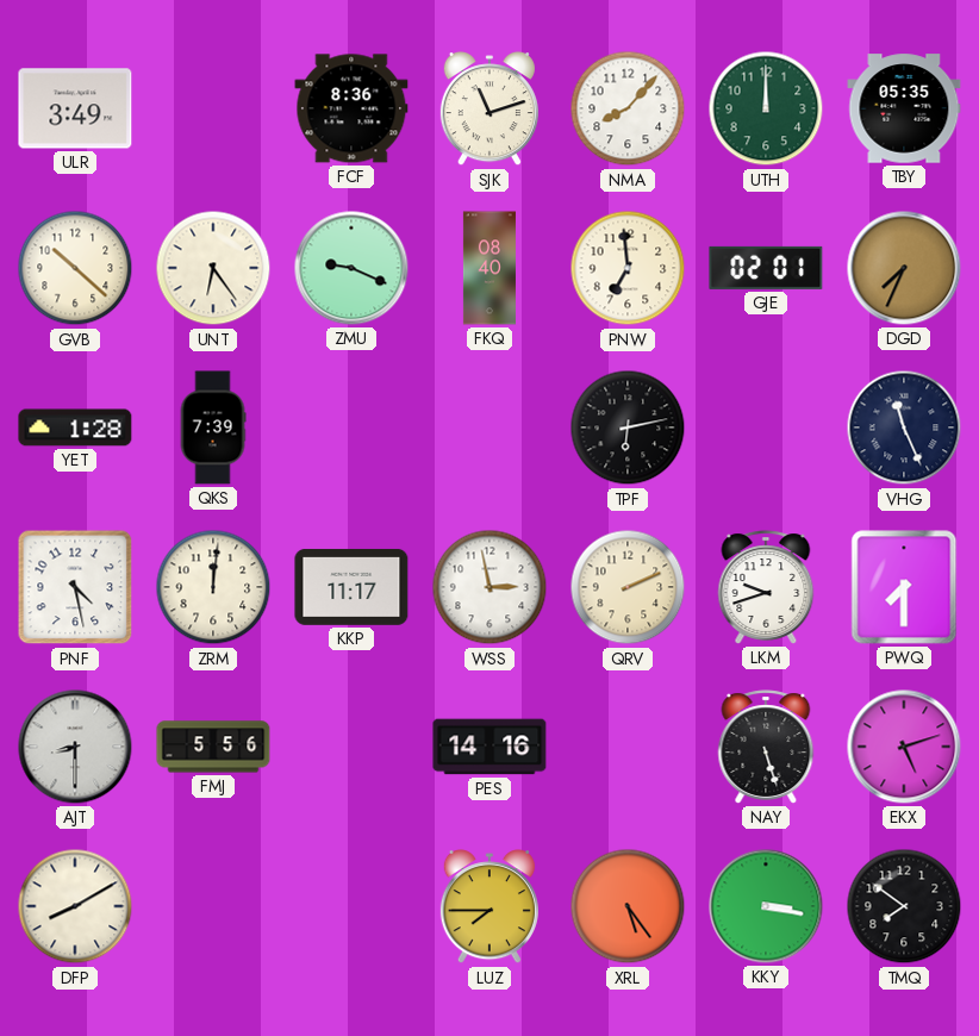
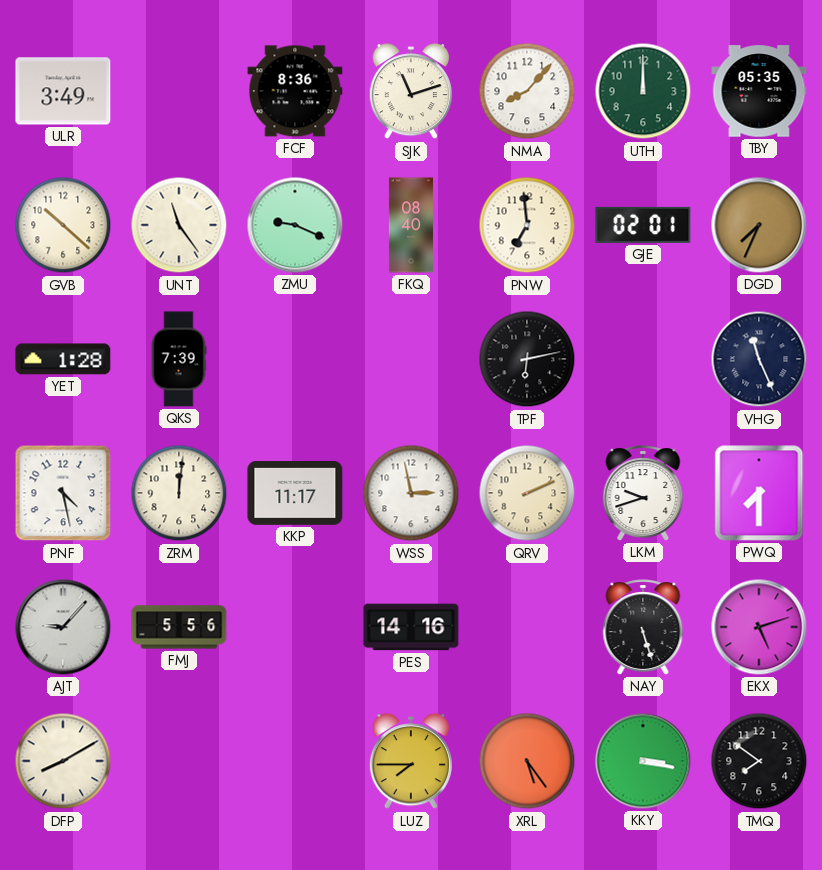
UNT: 6:24 -> 11:24 (179, 225)
AJT: 8:30 -> 9:07 (63, 627)
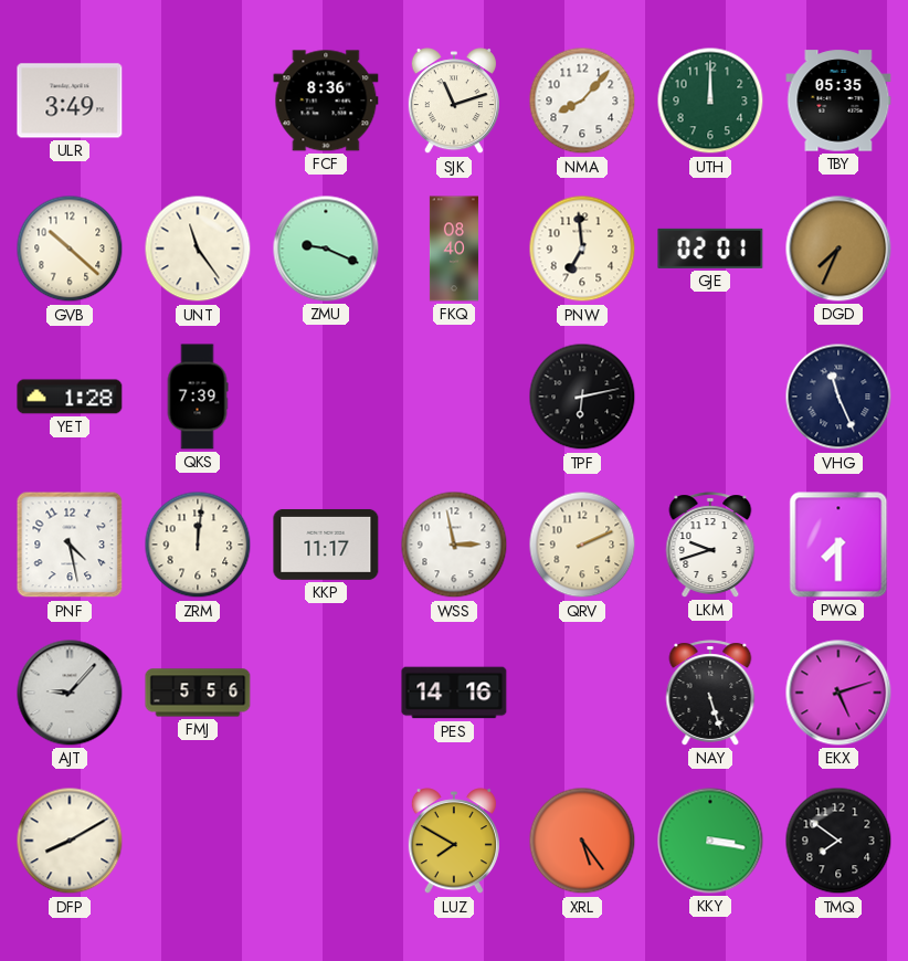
LUZ: 7:45 -> 7:50 (454, 842)
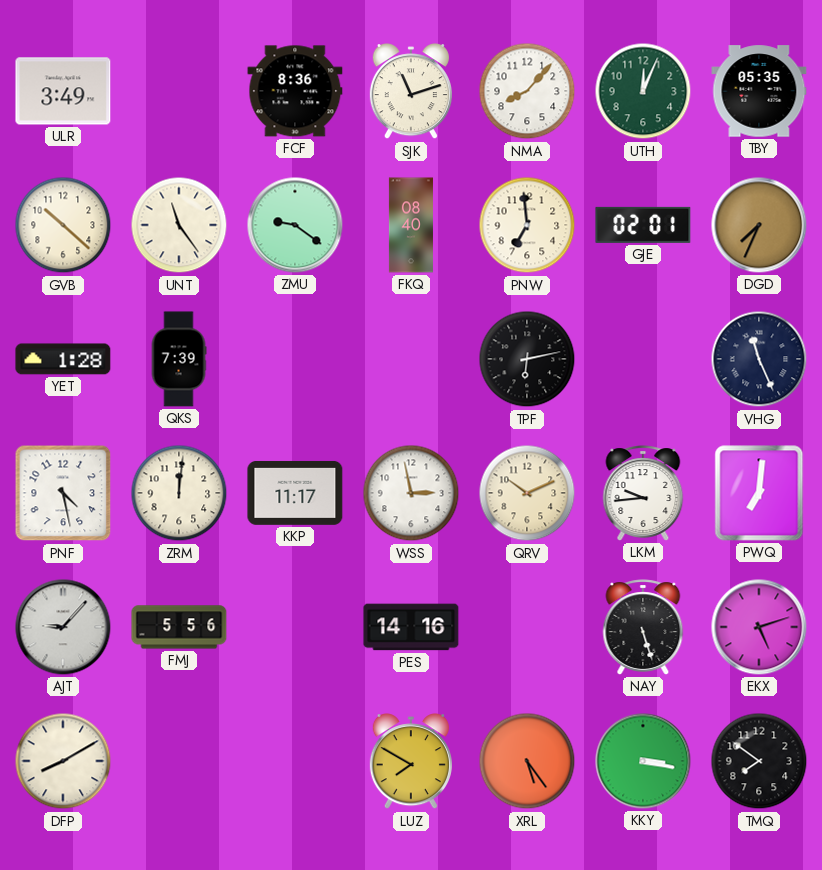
UTH: 12:00 -> 12:04 (643, 91)
ZMU: 9:19 -> 9:21 (295, 225)
QRV: 2:11 -> 10:11 (527, 493)
LKM: 9:42 -> 9:44 (643, 493)
PWQ: 7:30 -> 7:01 (759, 493)
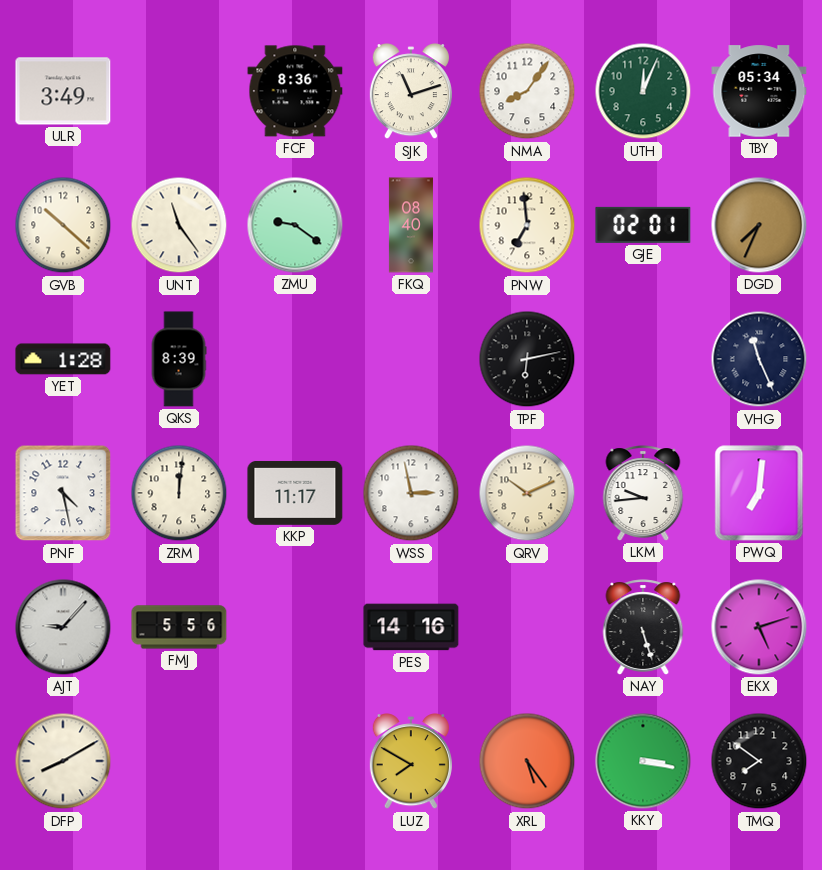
NMA: 8:07 -> 8:06 (527, 91)
TBY: 05:35 -> 05:34 (759, 91)
QKS: 7:39 -> 8:39 (179, 359)
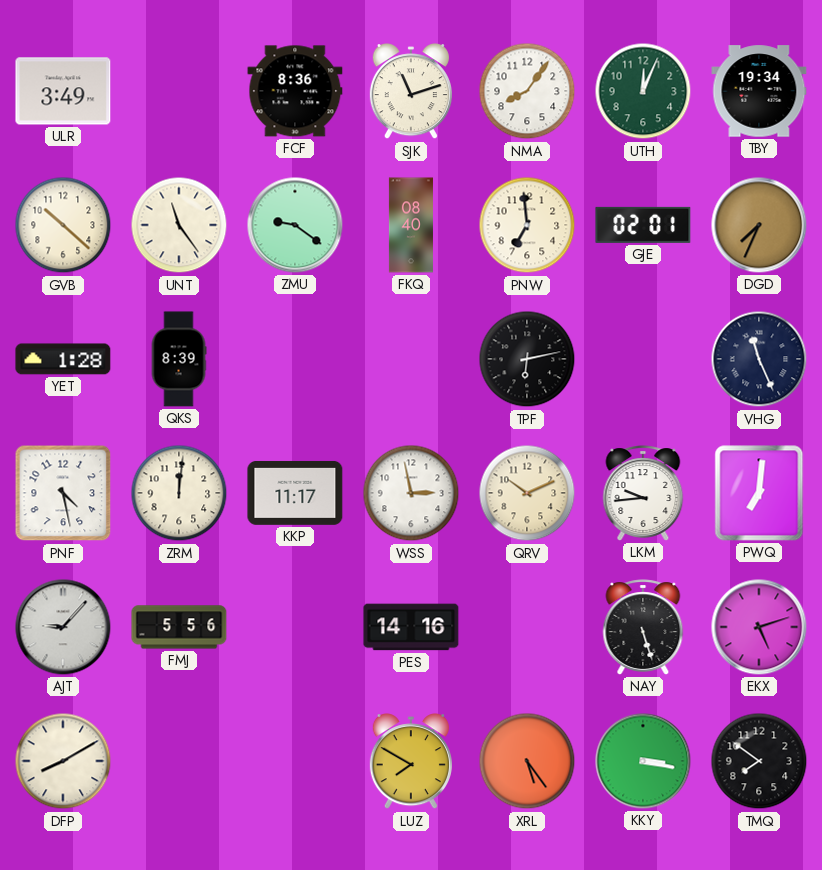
TBY: 05:34 -> 19:34 (759, 91)
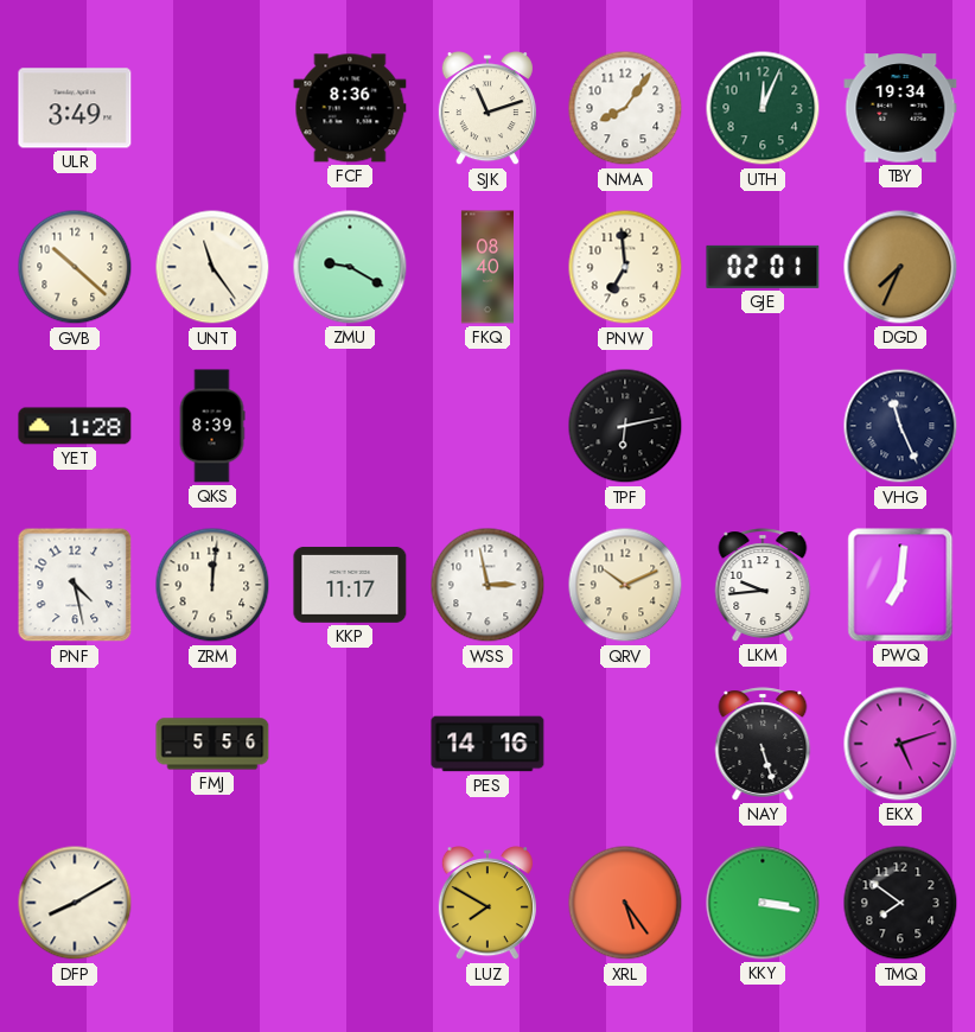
ZMU: 9:21 -> 9:20 (350, 267)
AJT: 9:07 -> none (63, 627)
